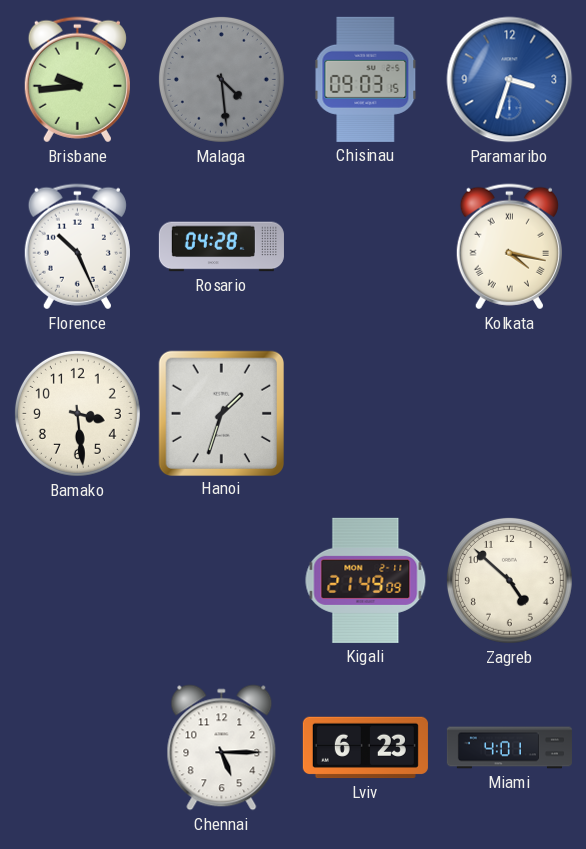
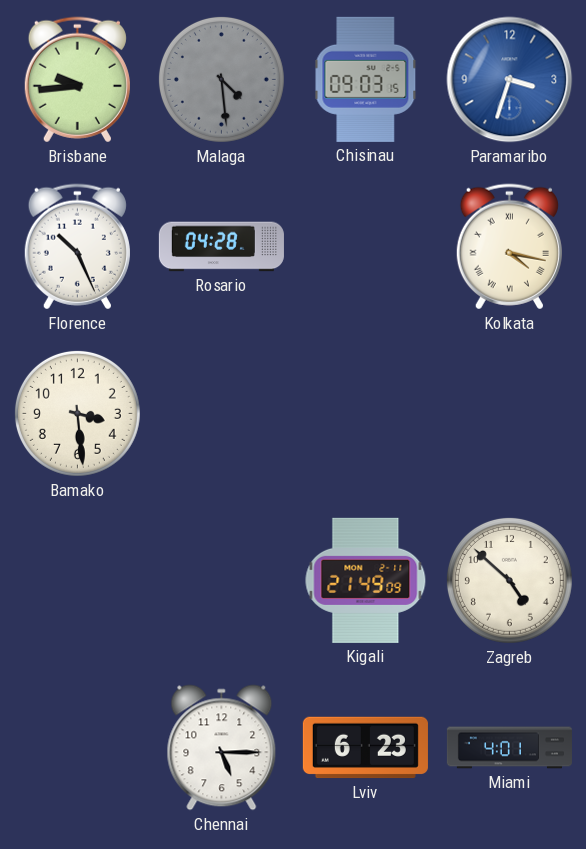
Hanoi: 1:33 -> none (221, 413)
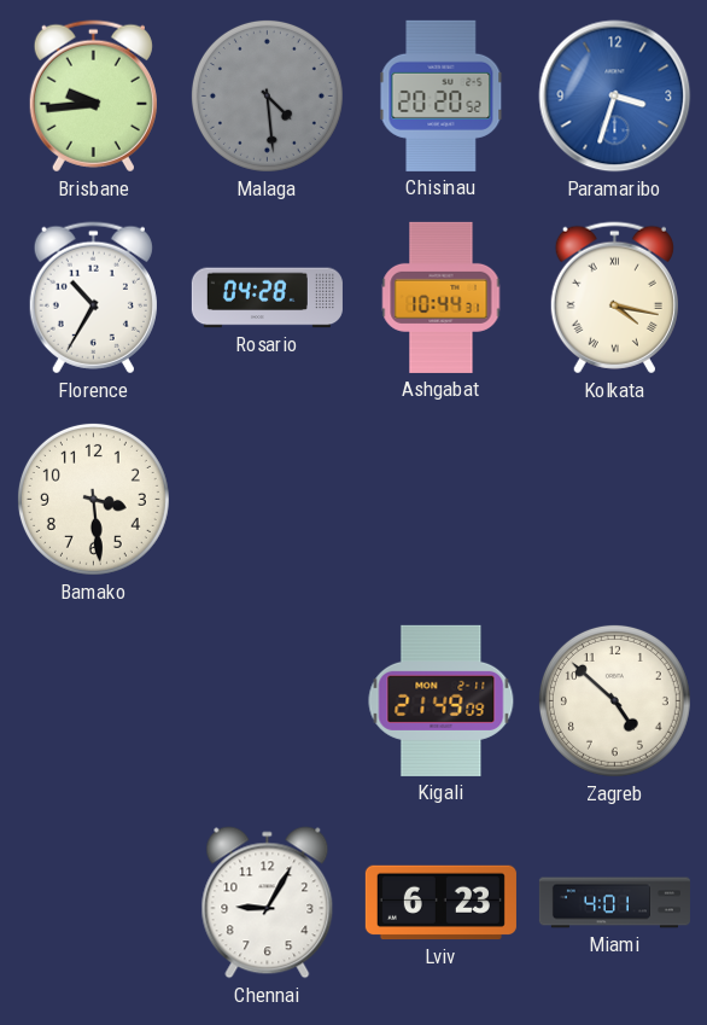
Chisinau: 09:03 -> 20:20 (442, 95)
Florence: 10:26 -> 10:35 (93, 298)
Ashgabat: none -> 10:44 (442, 297)
Chennai: 5:15 -> 9:05 (268, 903)
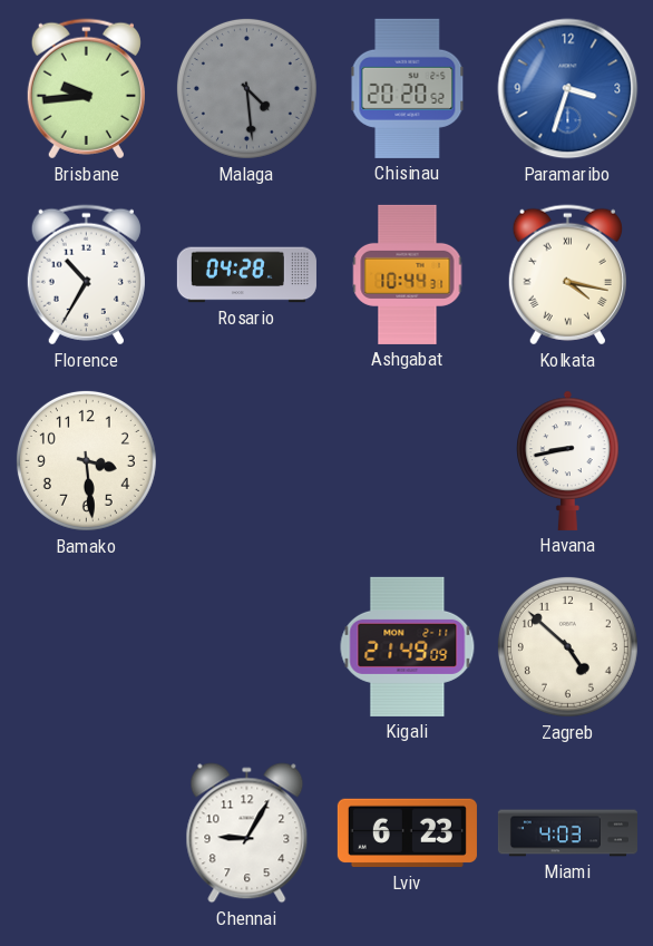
Havana: none -> 8:43 (568, 460)
Miami: 4:01 -> 4:03 (567, 833)
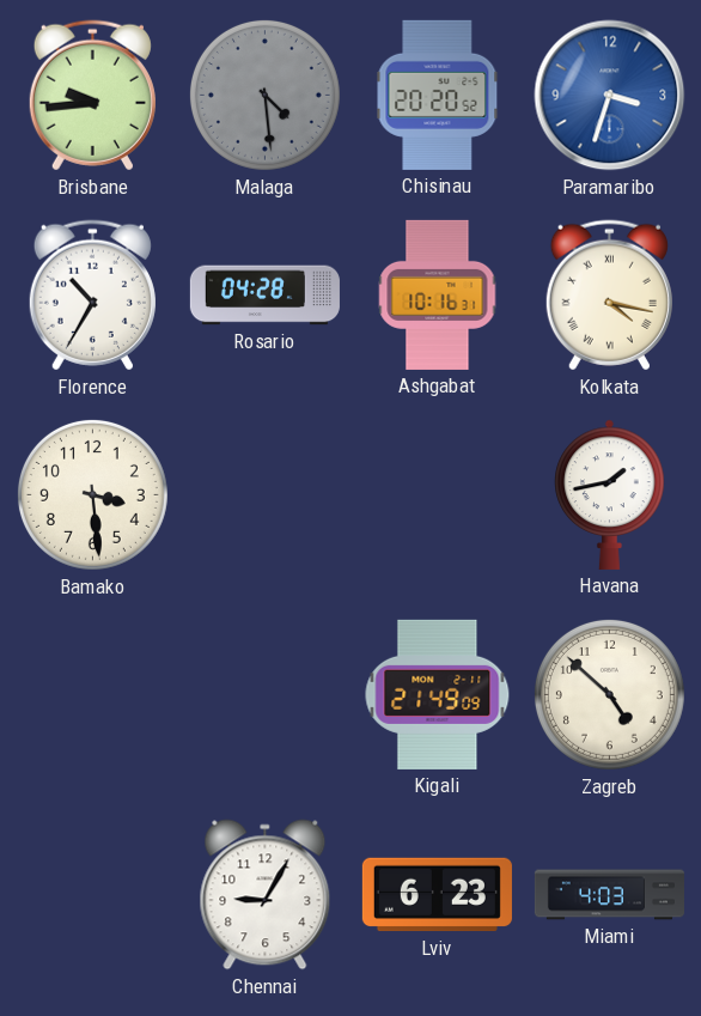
Ashgabat: 10:44 -> 10:16 (438, 294)
Havana: 8:43 -> 1:43 (610, 494)
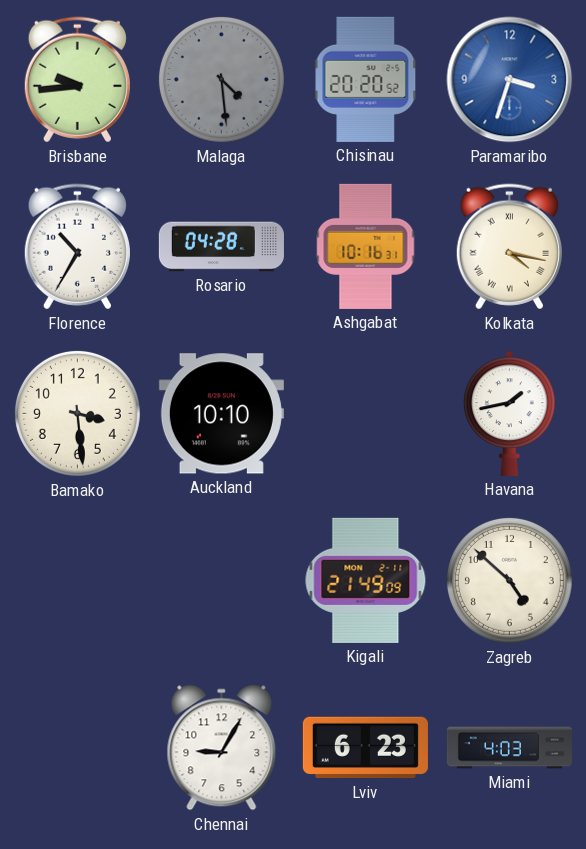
Auckland: none -> 10:10 (221, 414)
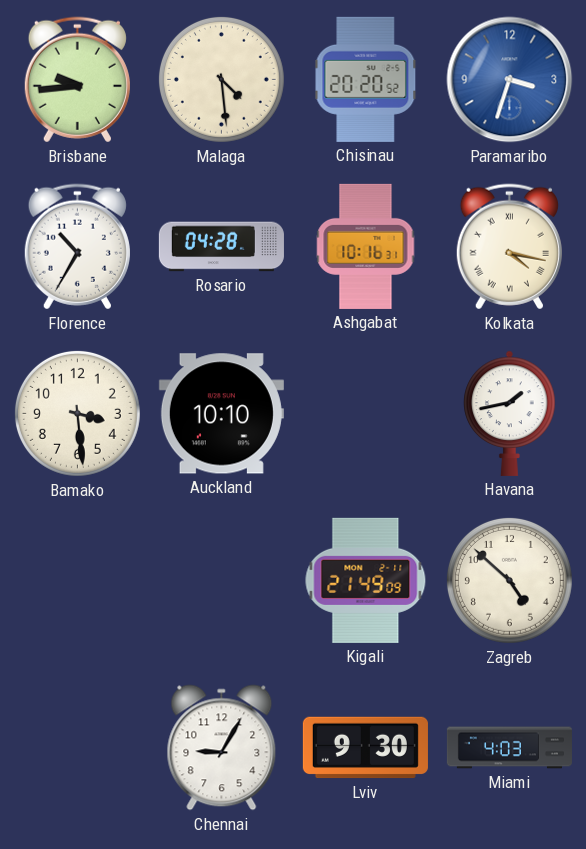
Malaga dial: grey -> cream (221, 79)
Lviv: 6:23 -> 9:30 (365, 748)
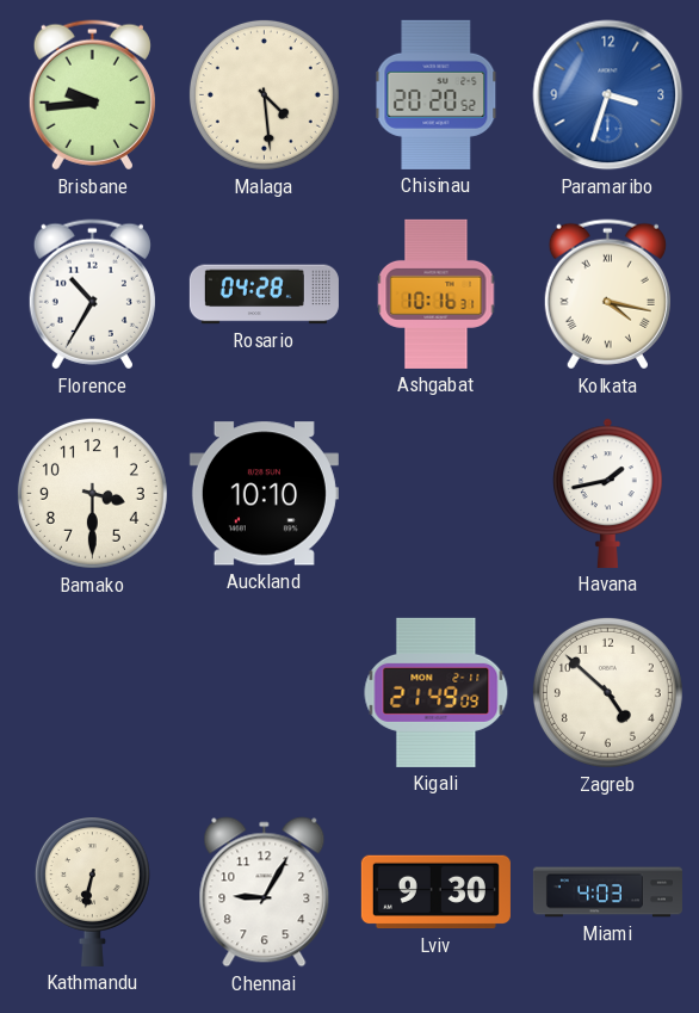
Bamako: 3:29 -> 3:30 (92, 493)
Kathmandu: none -> 6:32 (92, 891)
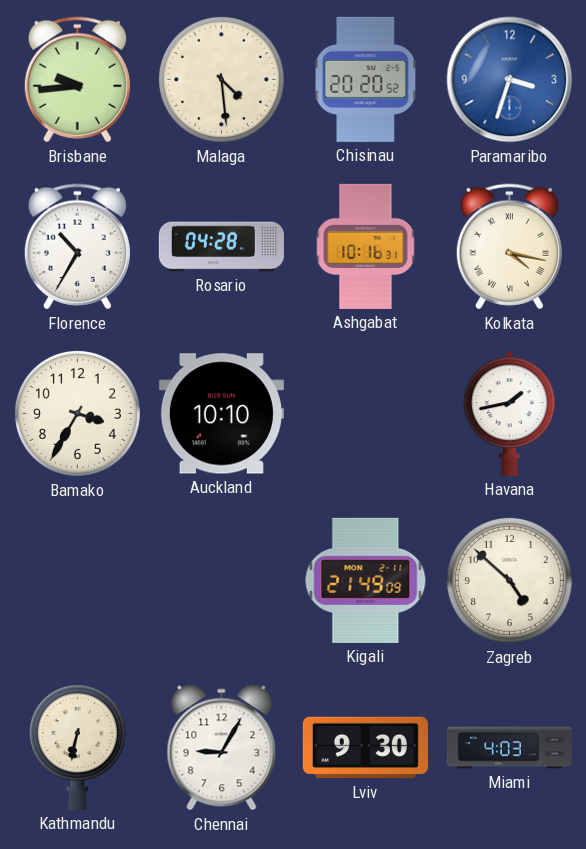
Bamako: 3:30 -> 3:35 (77, 413)
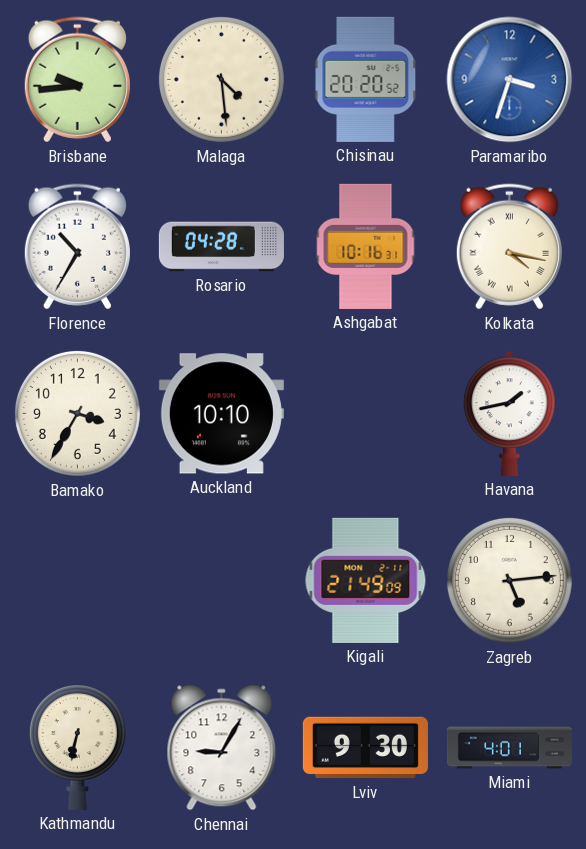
Zagreb: 4:52 -> 5:14 (509, 580)
Miami: 4:03 -> 4:01 (509, 748)
